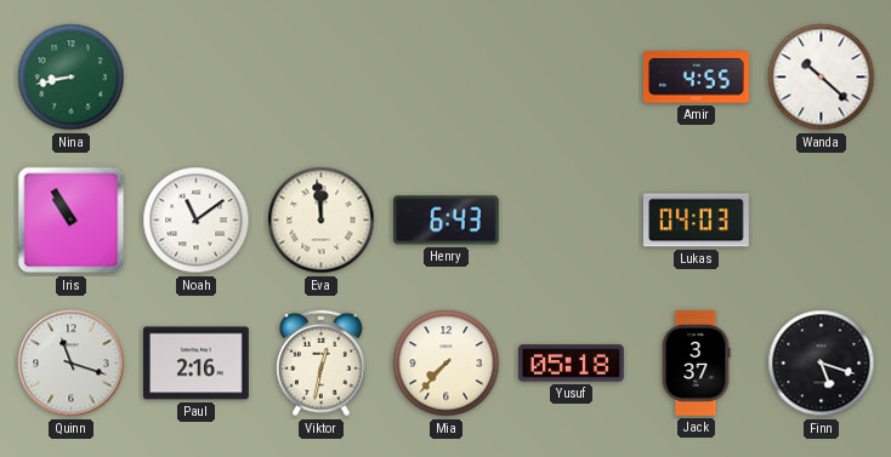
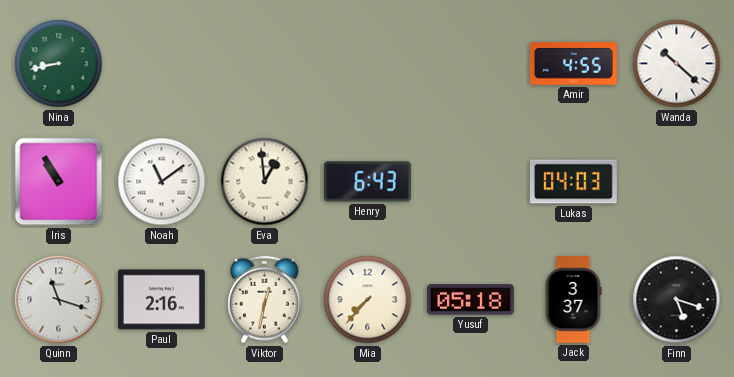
Eva: 11:59 -> 12:59 (265, 182)
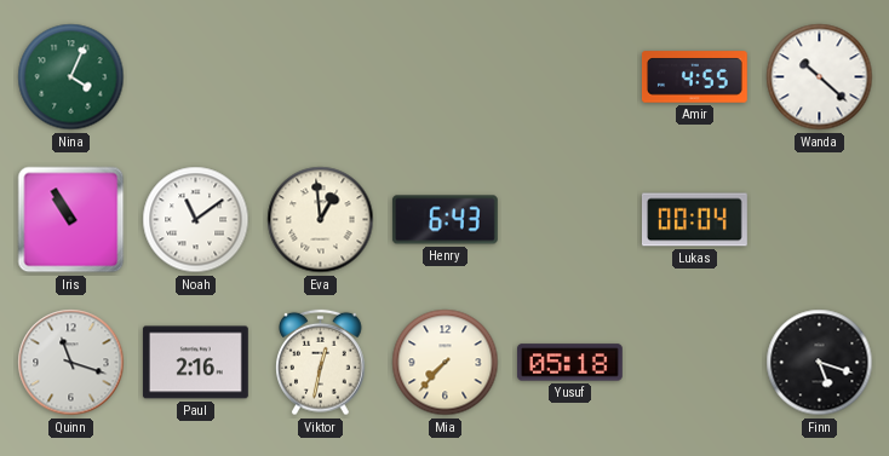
Nina: 8:43 -> 4:04 (71, 77)
Lukas: 04:03 -> 00:04 (694, 220)
Jack: 3:37 -> none (573, 299)
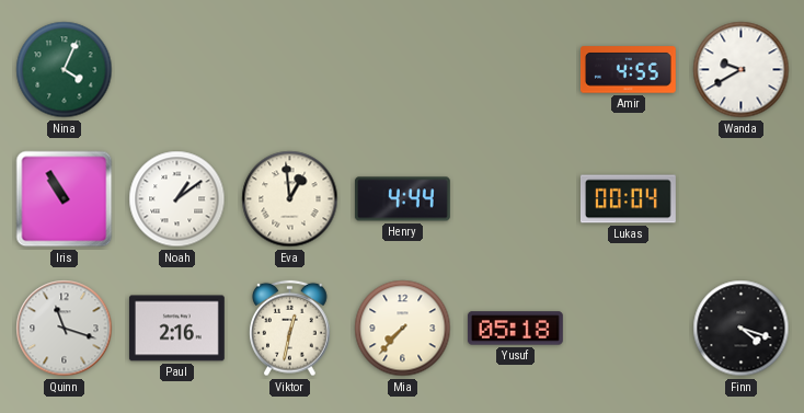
Wanda: 10:22 -> 9:40 (742, 70)
Noah: 11:09 -> 1:09 (177, 199)
Henry: 6:43 -> 4:44 (402, 199)
Finn: 5:18 -> 4:18 (742, 329)
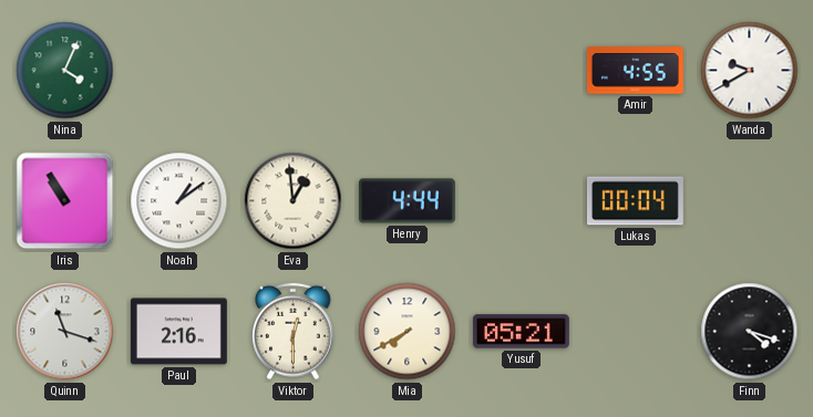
Viktor: 12:32 -> 12:30 (294, 332)
Mia: 7:37 -> 7:40 (408, 332)
Yusuf: 05:18 -> 05:21 (521, 332)
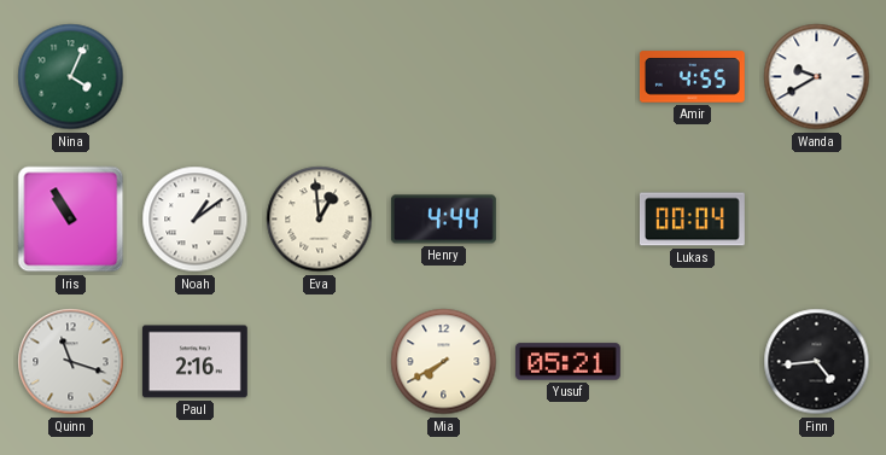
Viktor: 12:30 -> none (294, 332)
Finn: 4:18 -> 4:44 (817, 362)
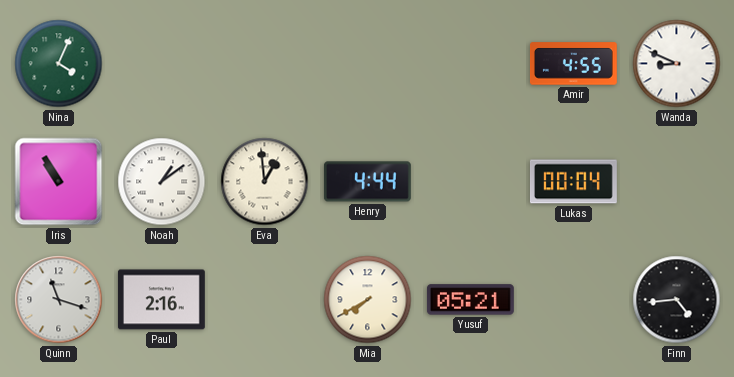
Wanda: 9:40 -> 8:49 (677, 64)
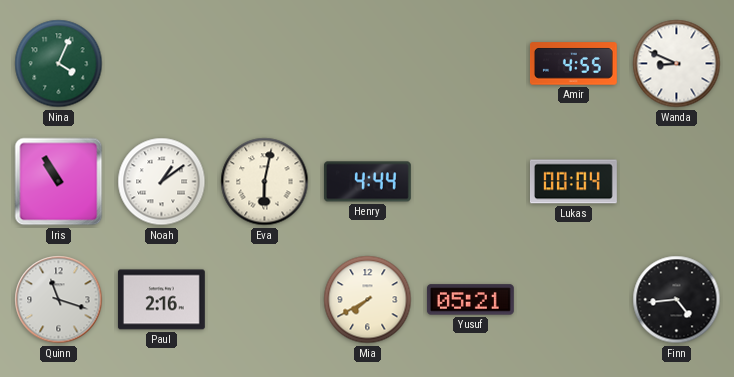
Eva: 12:59 -> 6:02 (265, 182)
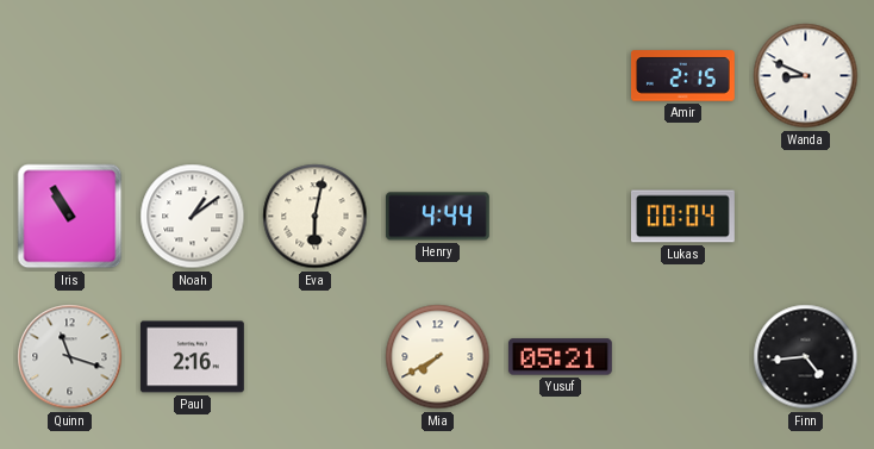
Nina: 4:04 -> none (59, 64)
Amir: 4:55 -> 2:15 (682, 76)
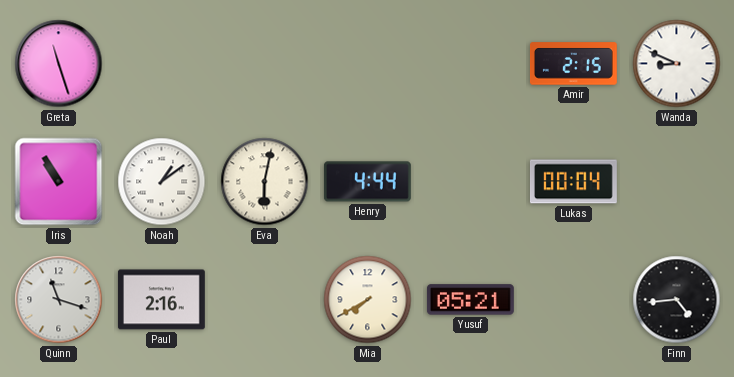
Greta: none -> 11:27 (59, 64)
